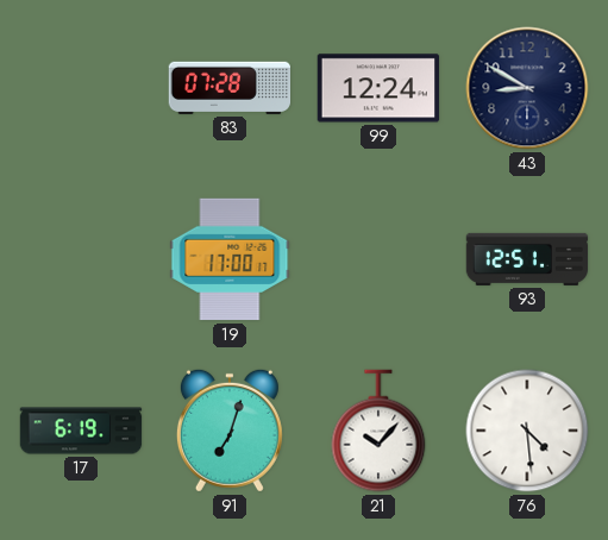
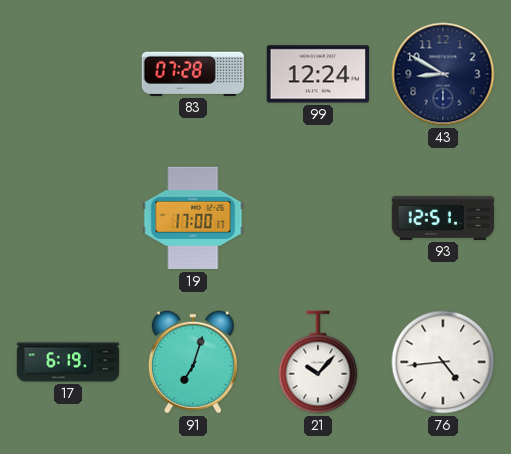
76: 4:29 -> 4:44 (443, 362)
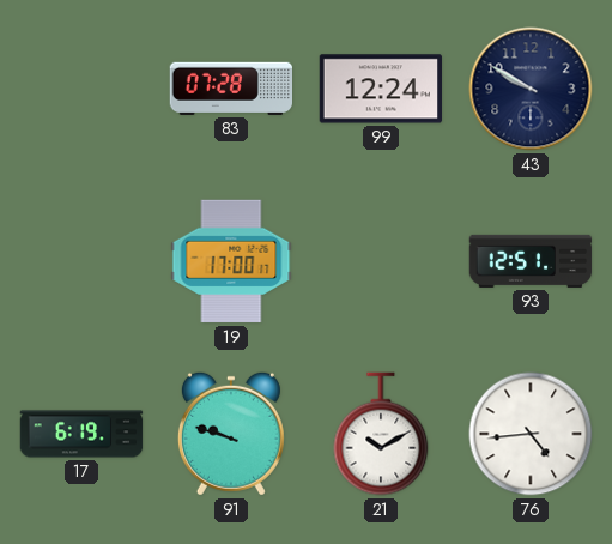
43: 8:50 -> 9:50 (531, 89)
91: 7:03 -> 9:48 (231, 434)
21: 10:07 -> 10:10 (381, 434)
